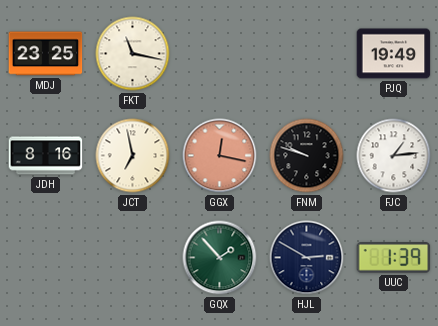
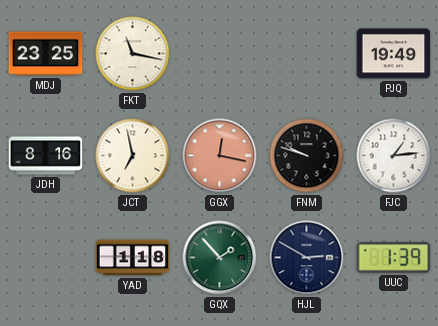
YAD: none -> 1:18 (133, 258)
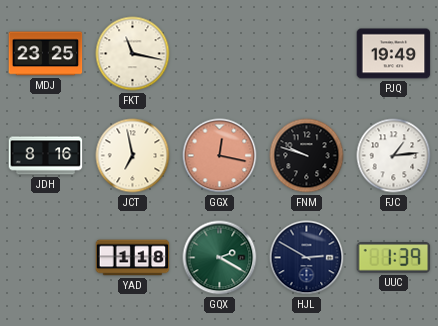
GQX: 1:53 -> 2:20 (220, 258)
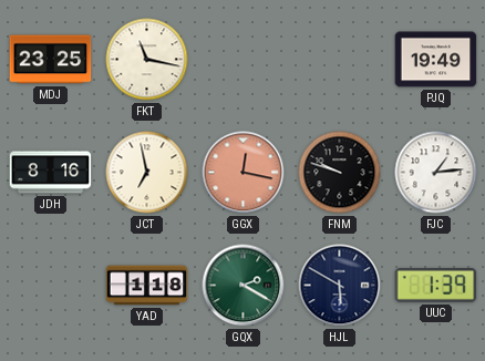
HJL: 2:50 -> 5:50 (340, 286)
